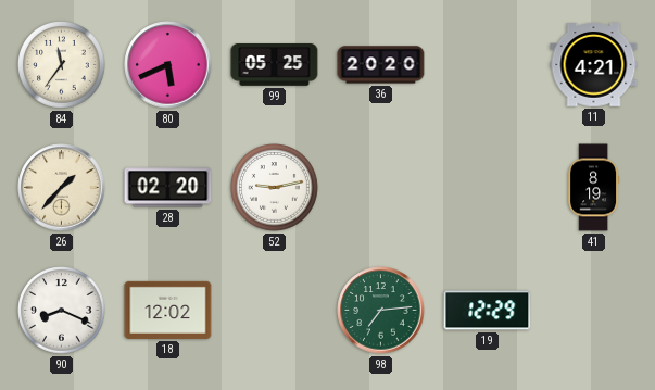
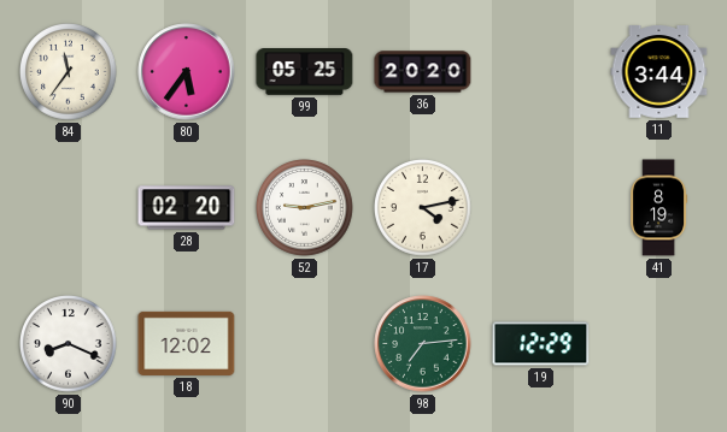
80: 5:41 -> 5:36 (187, 72)
11: 4:21 -> 3:44 (659, 72)
26: 1:37 -> none (62, 188)
17: none -> 4:13 (423, 208)
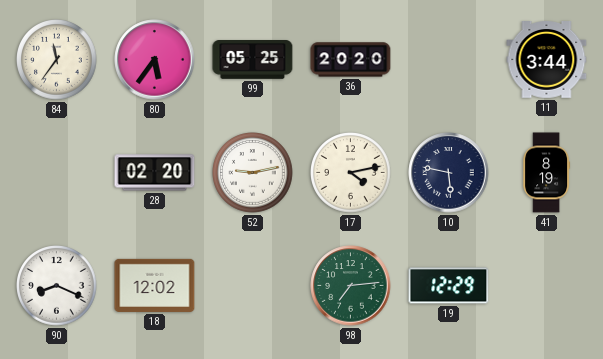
10: none -> 5:47 (449, 173)
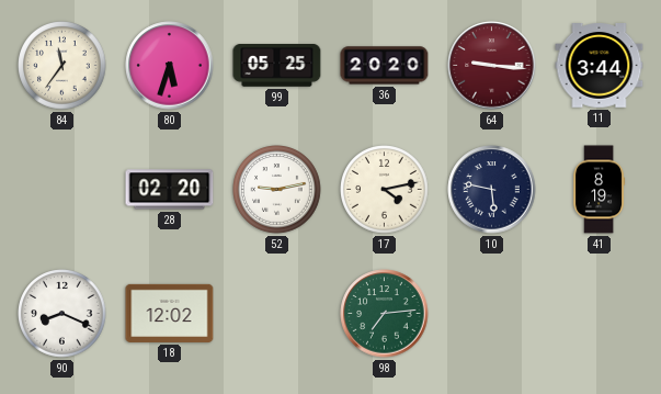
80: 5:36 -> 5:33 (170, 66)
64: none -> 9:16 (492, 66)
19: 12:29 -> none (449, 286)
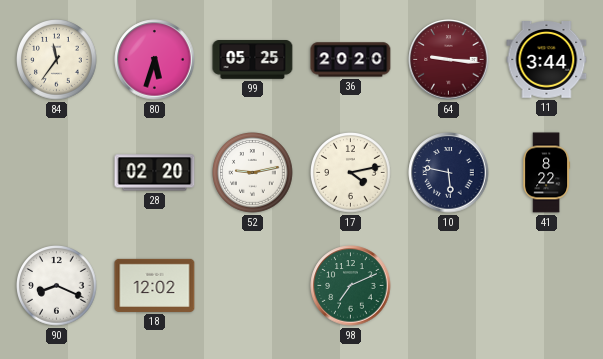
41: 8:19 -> 8:22 (547, 173)
98: 7:14 -> 7:11 (351, 286)
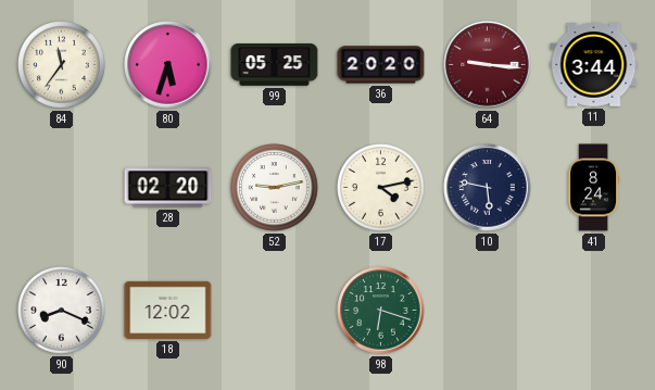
41: 8:22 -> 8:24 (594, 188)
98: 7:11 -> 6:18 (381, 311)
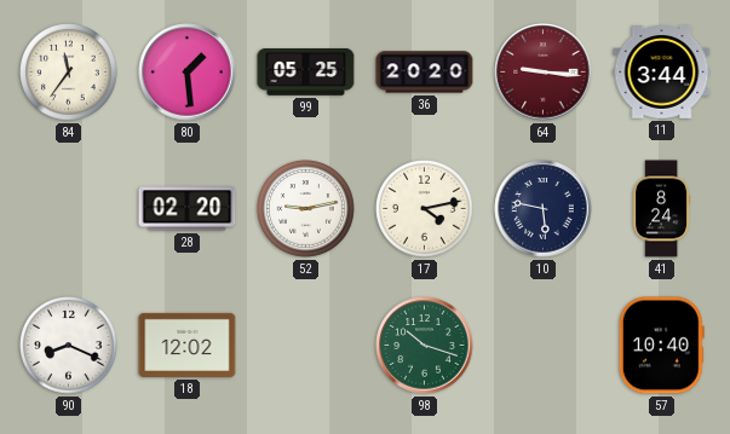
80: 5:33 -> 1:29 (188, 73)
98: 6:18 -> 10:18 (425, 346)
57: none -> 10:40 (661, 346)
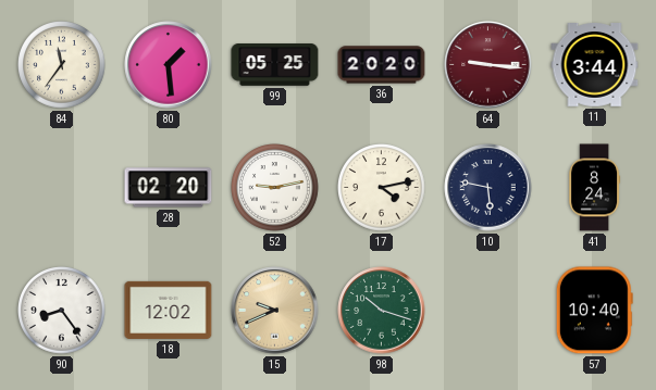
90: 8:19 -> 8:24 (62, 311)
15: none -> 9:41 (275, 311)
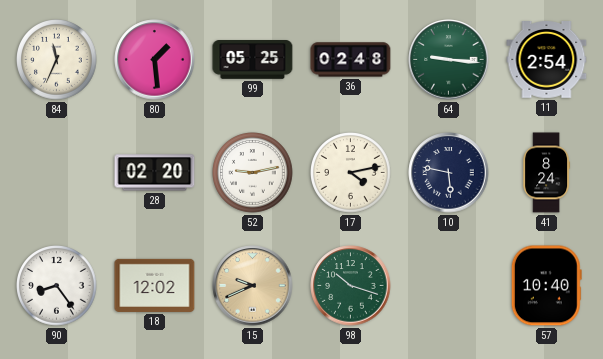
84: 11:36 -> 11:34 (57, 60)
36: 20:20 -> 02:48 (351, 60)
64 dial: burgundy -> green (449, 60)
11: 3:44 -> 2:54 (547, 60)
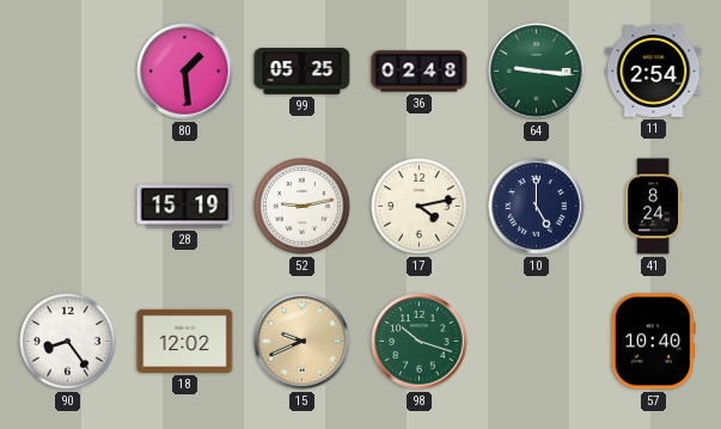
84: 11:34 -> none (57, 60)
28: 02:20 -> 15:19 (185, 207)
10: 5:47 -> 5:00 (537, 207)
